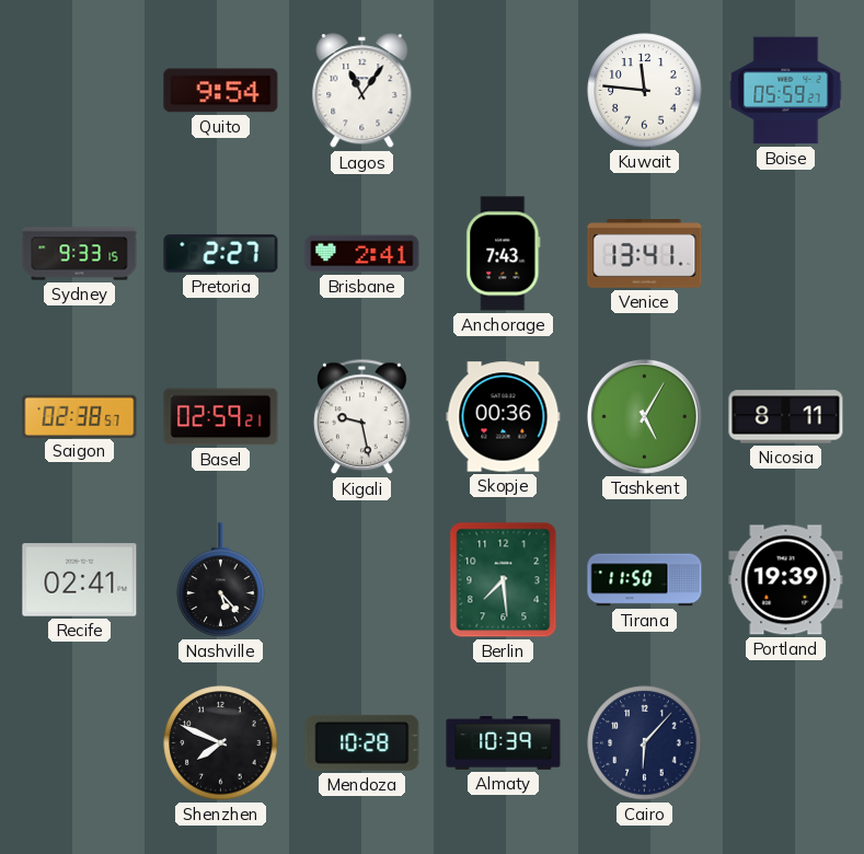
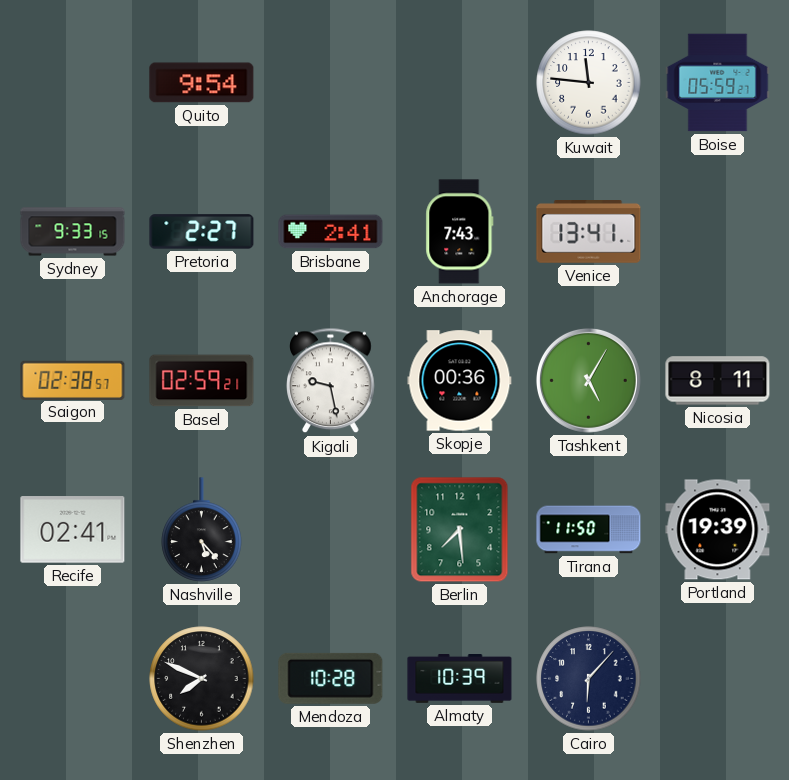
Lagos: 11:06 -> none (362, 91)
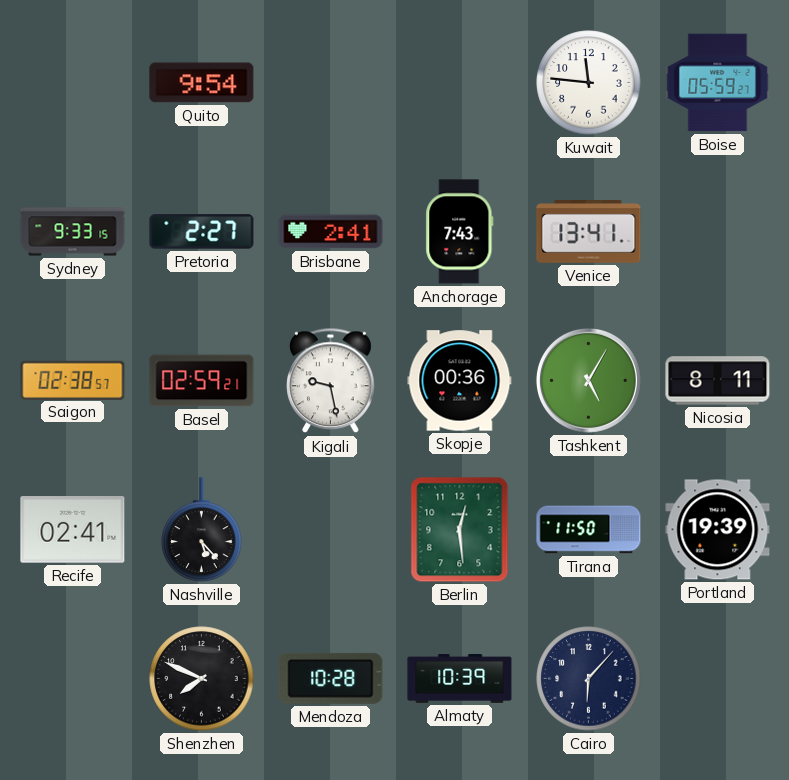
Berlin: 7:29 -> 12:29 (460, 530)
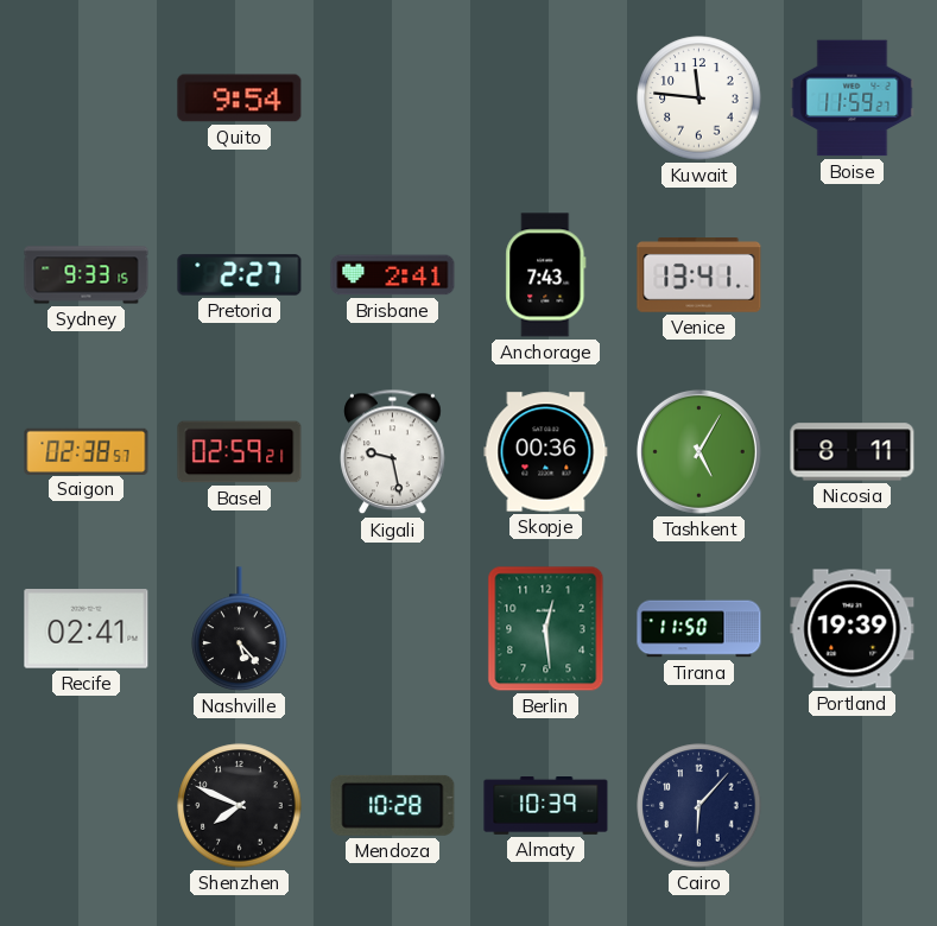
Boise: 05:59 -> 11:59 (853, 99)
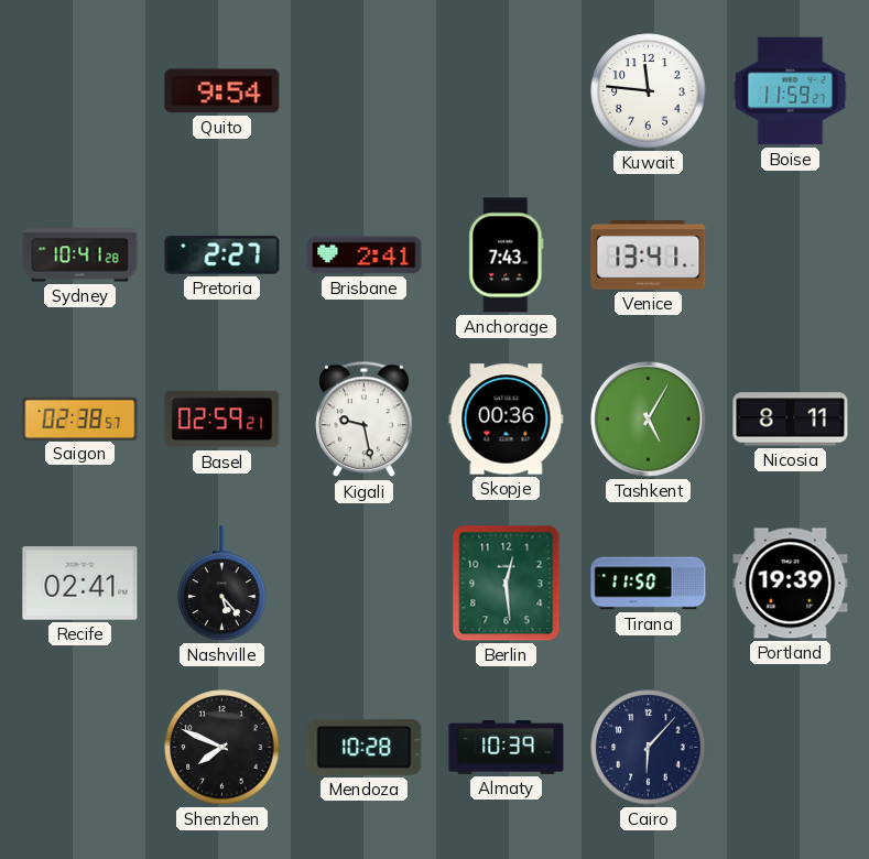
Sydney: 9:33 -> 10:41 (80, 255)
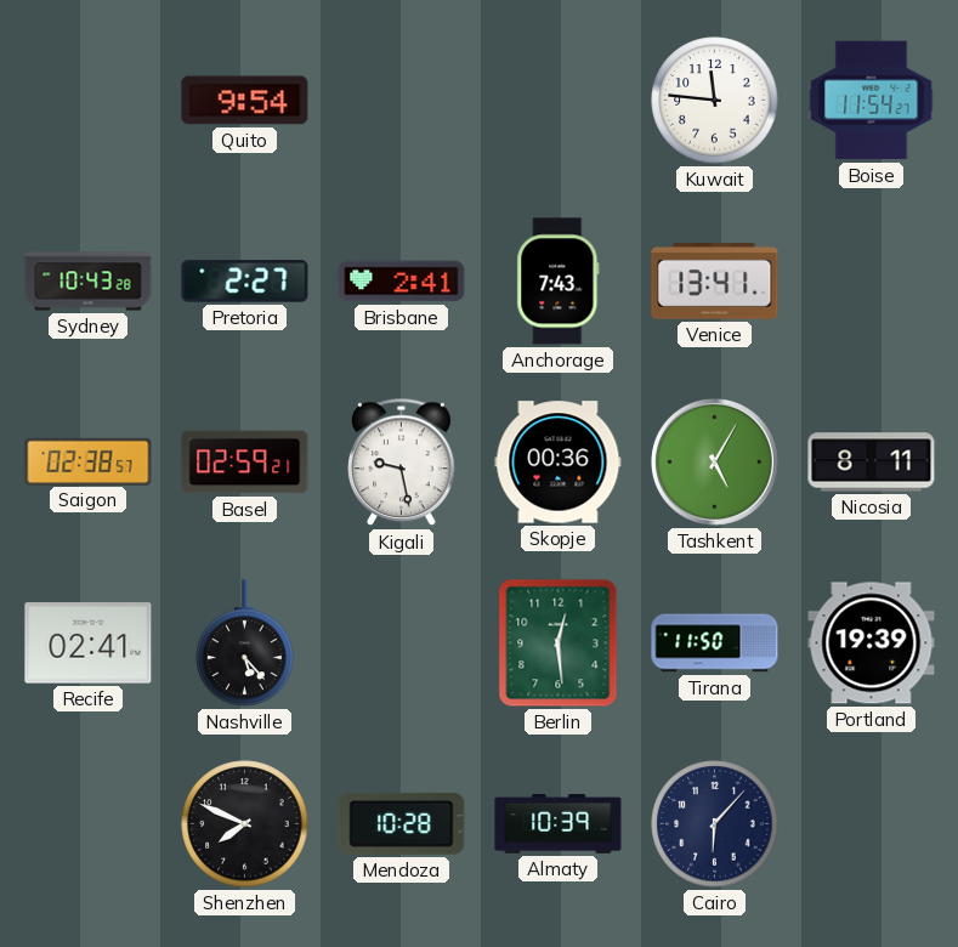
Boise: 11:59 -> 11:54 (872, 101)
Sydney: 10:41 -> 10:43 (89, 282)
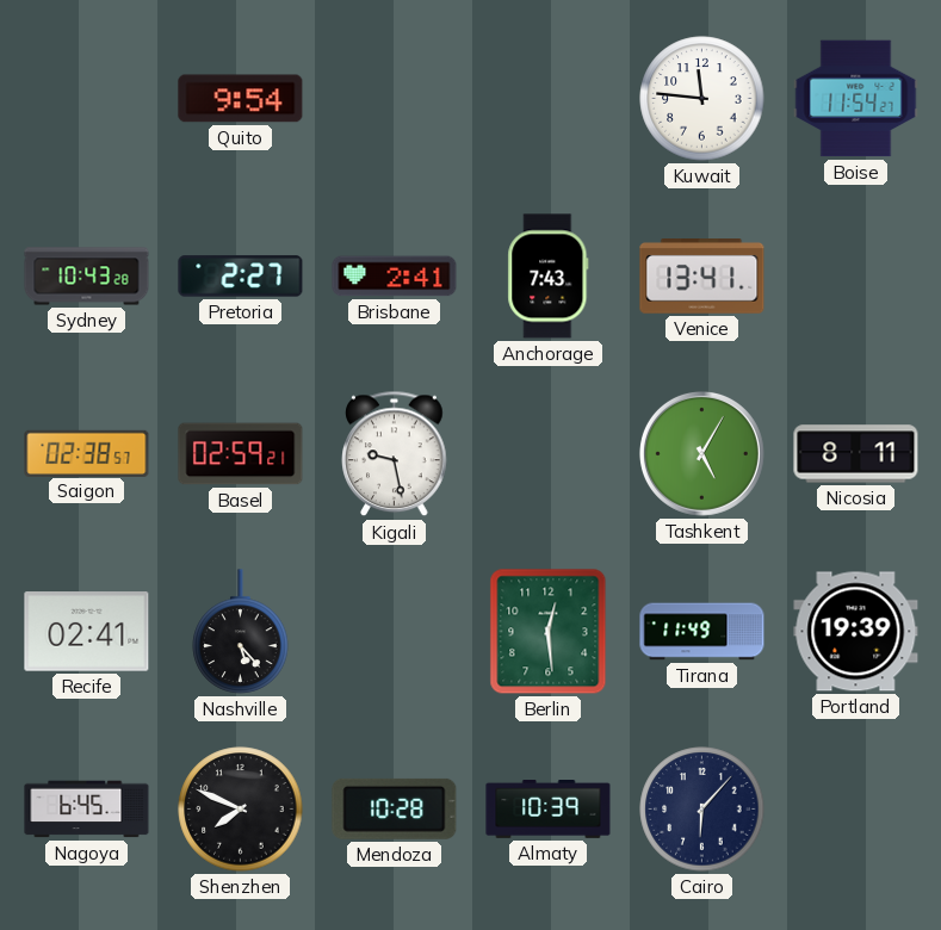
Skopje: 00:36 -> none (559, 463)
Tirana: 11:50 -> 11:49 (702, 632)
Nagoya: none -> 6:45 (87, 810)
